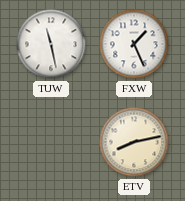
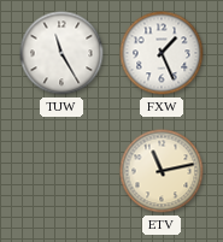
TUW: 11:28 -> 11:25 (61, 53)
ETV: 8:13 -> 11:13 (162, 171)
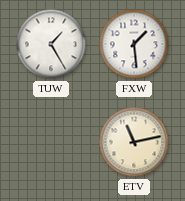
TUW: 11:25 -> 1:25 (51, 44)
FXW: 1:26 -> 1:29 (134, 44)
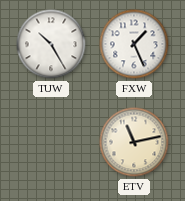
TUW: 1:25 -> 10:25 (51, 44)
FXW: 1:29 -> 1:26 (134, 44)
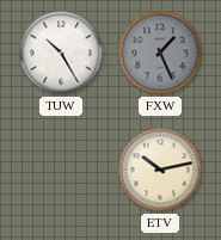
FXW dial: white -> grey (160, 53)
ETV: 11:13 -> 10:13 (160, 170)
